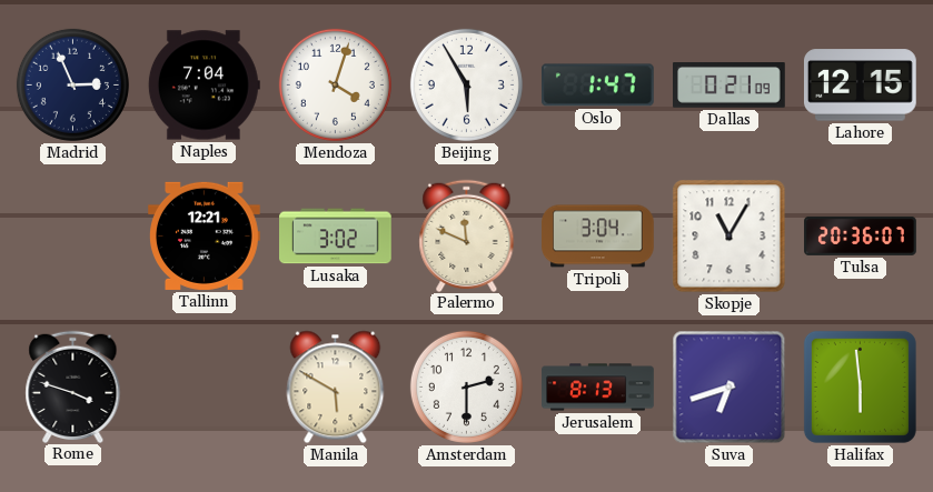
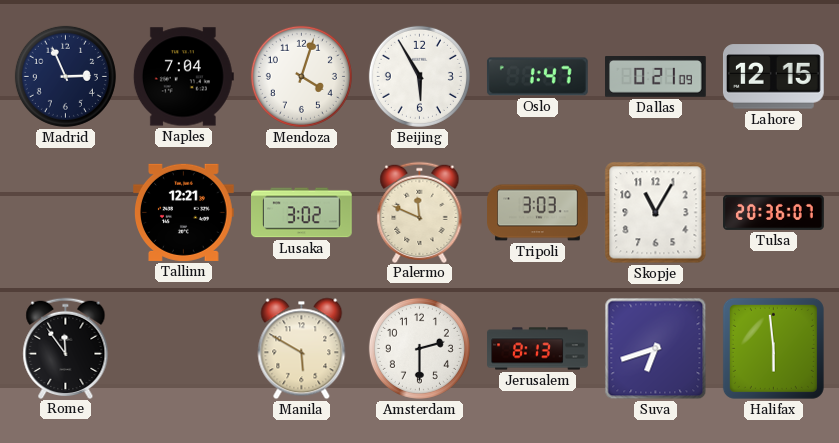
Tripoli: 3:04 -> 3:03 (538, 213)
Rome: 3:48 -> 11:54 (66, 348)
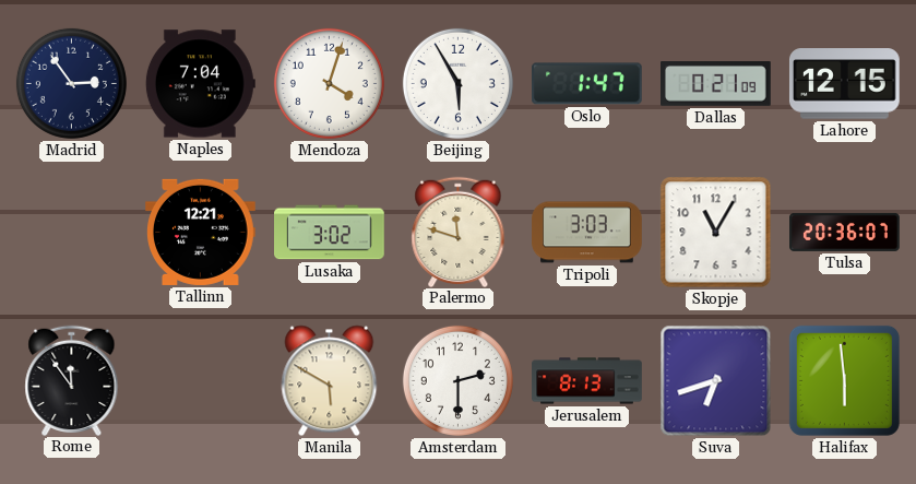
Madrid: 2:56 -> 2:54 (71, 83)
Palermo: 11:49 -> 11:48 (459, 232)
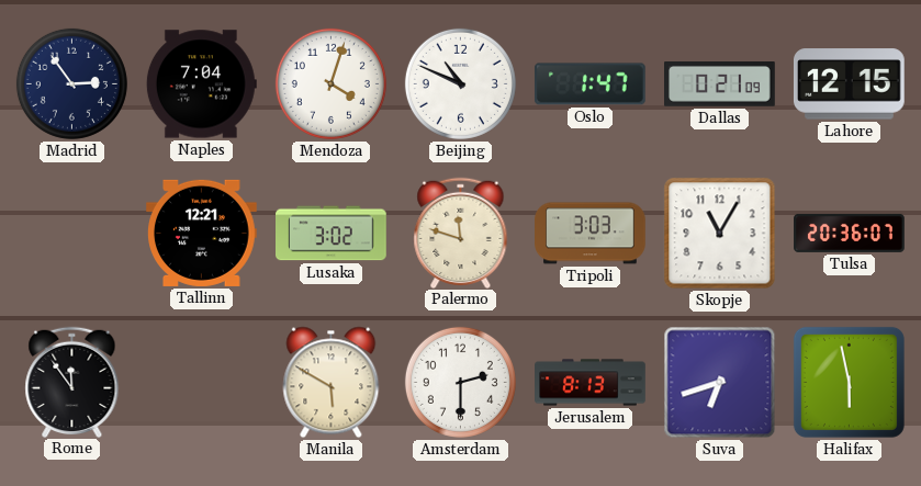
Beijing: 5:55 -> 10:49 (460, 83)
Halifax: 5:59 -> 5:58 (849, 382)
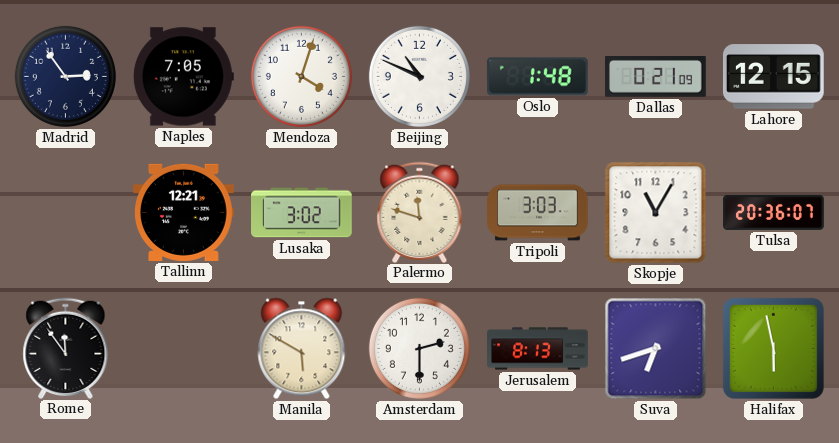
Naples: 7:04 -> 7:05 (183, 77)
Oslo: 1:47 -> 1:48 (537, 77)
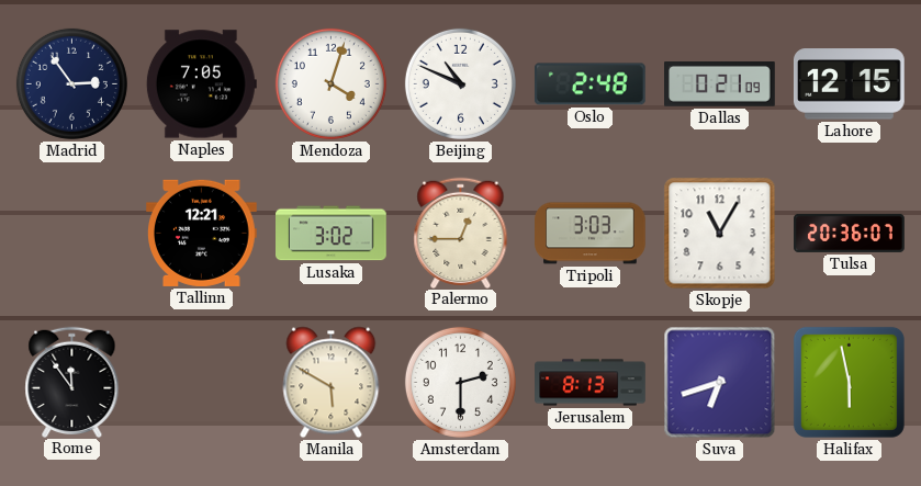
Oslo: 1:48 -> 2:48 (589, 84)
Palermo: 11:48 -> 12:45 (461, 233)
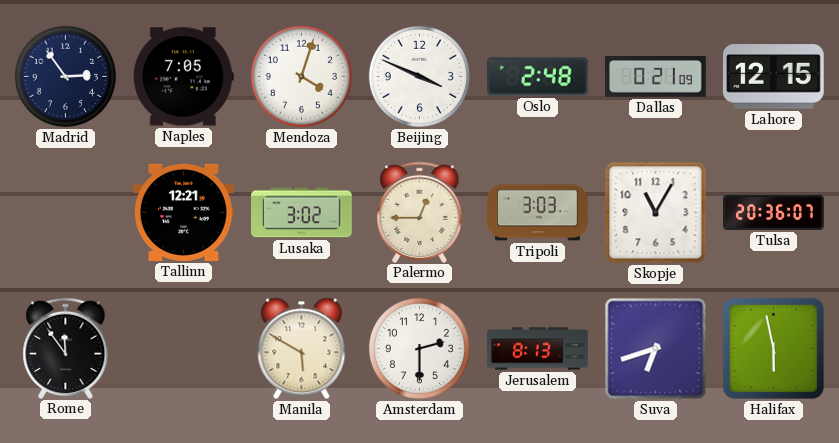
Beijing: 10:49 -> 3:49 (419, 76)
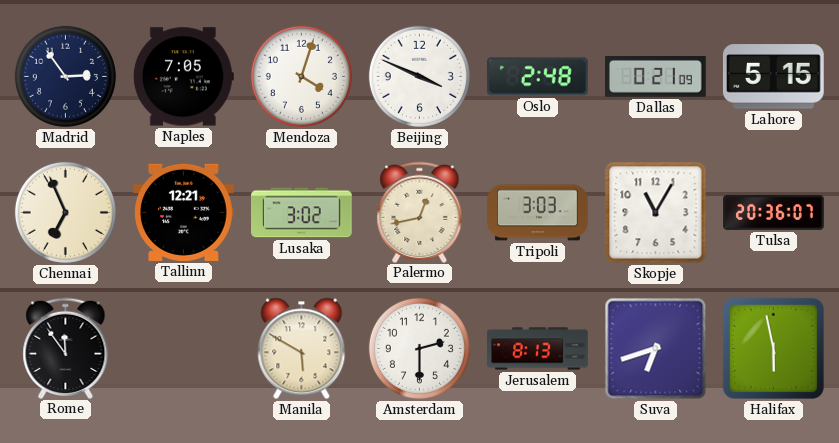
Lahore: 12:15 -> 5:15 (774, 77)
Chennai: none -> 6:56 (65, 212)
Palermo: 12:45 -> 12:43 (420, 212)
